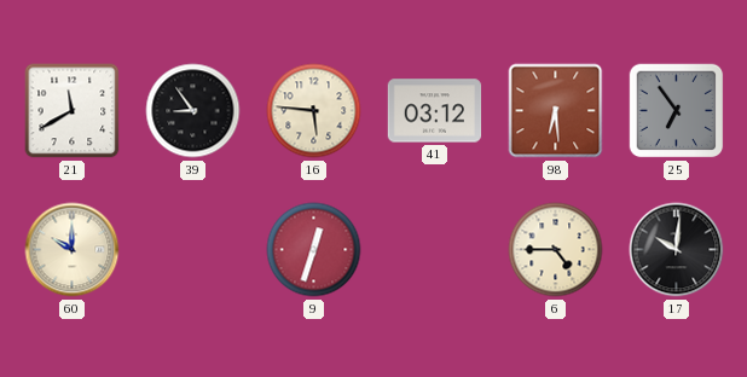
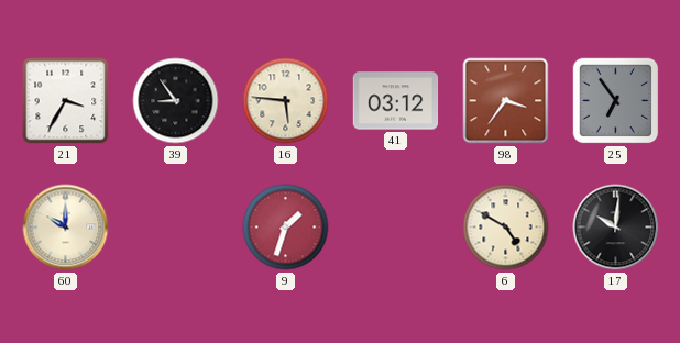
21: 11:40 -> 3:35 (66, 101)
98: 6:29 -> 3:36 (506, 101)
9: 12:33 -> 1:33 (286, 228)
6: 4:45 -> 4:50 (506, 228)
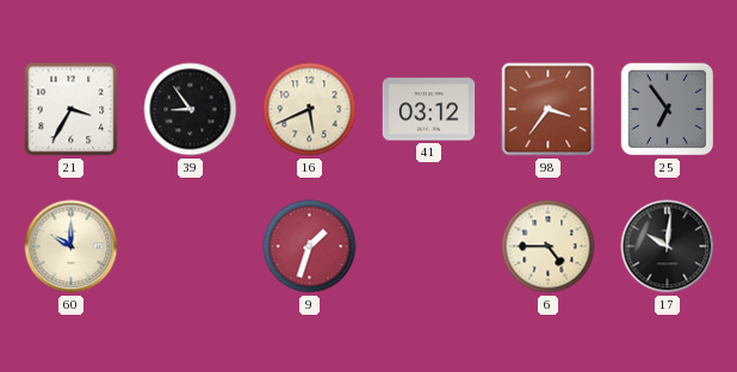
16: 5:46 -> 5:41 (310, 110)
6: 4:50 -> 4:45 (549, 247)
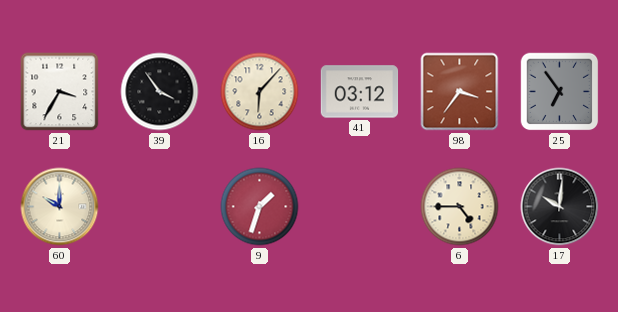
39: 8:54 -> 3:54 (160, 92)
16: 5:41 -> 6:07 (260, 92)
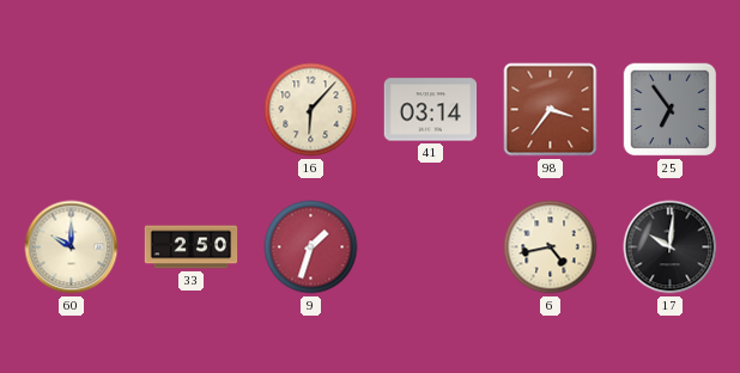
21: 3:35 -> none (60, 92)
39: 3:54 -> none (160, 92)
41: 03:12 -> 03:14 (431, 110)
33: none -> 2:50 (192, 247)
6: 4:45 -> 4:43 (551, 247)
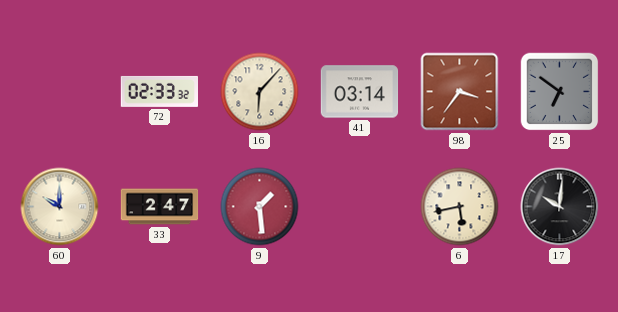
72: none -> 02:33 (159, 91)
25: 6:54 -> 6:51 (560, 92)
33: 2:50 -> 2:47 (160, 207)
9: 1:33 -> 1:29 (260, 207)
6: 4:43 -> 5:43 (460, 207)
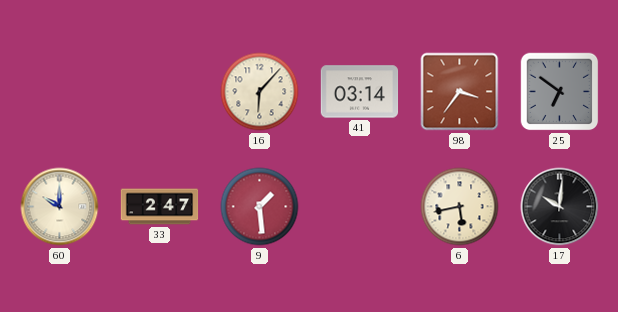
72: 02:33 -> none (159, 91)
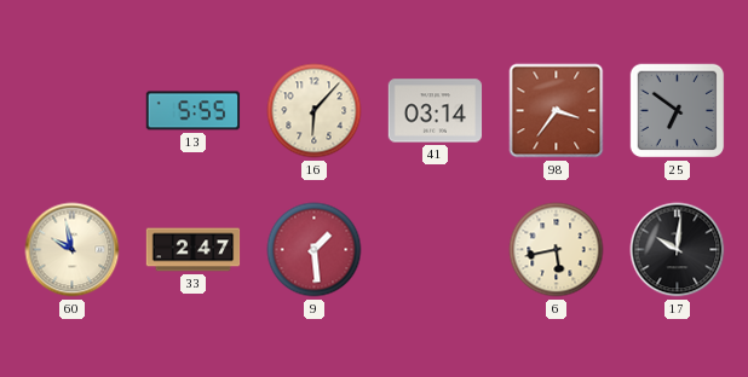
13: none -> 5:55 (194, 111)
60: 10:00 -> 9:58 (73, 250)
